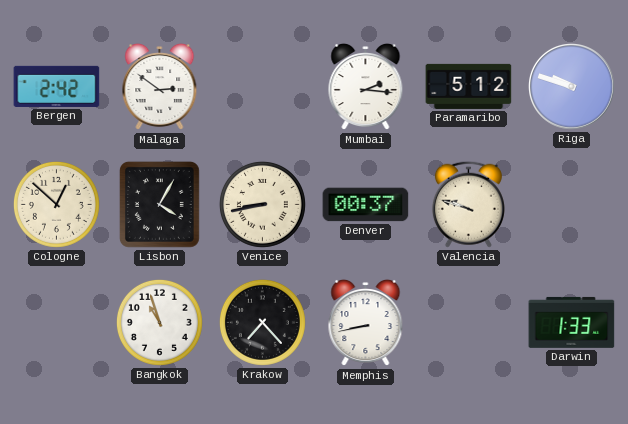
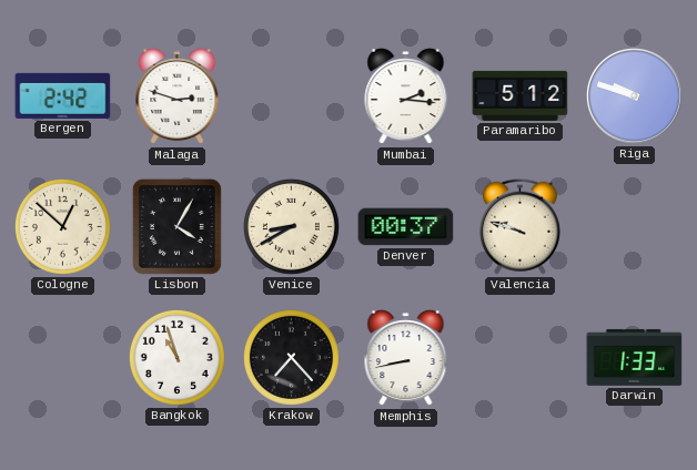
Malaga: 2:51 -> 2:48 (178, 96)
Venice: 8:43 -> 8:40 (291, 226)
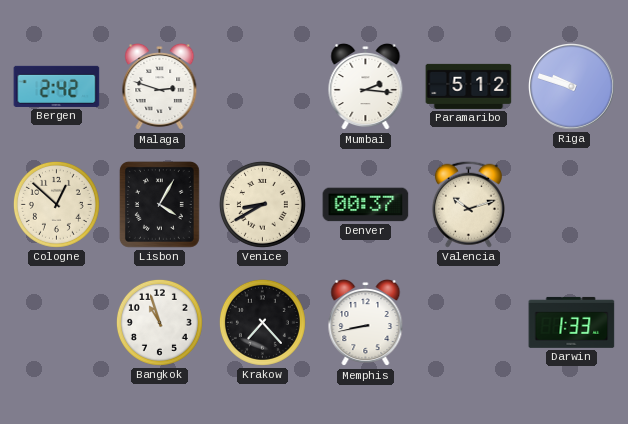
Valencia: 9:48 -> 10:12 (468, 204)
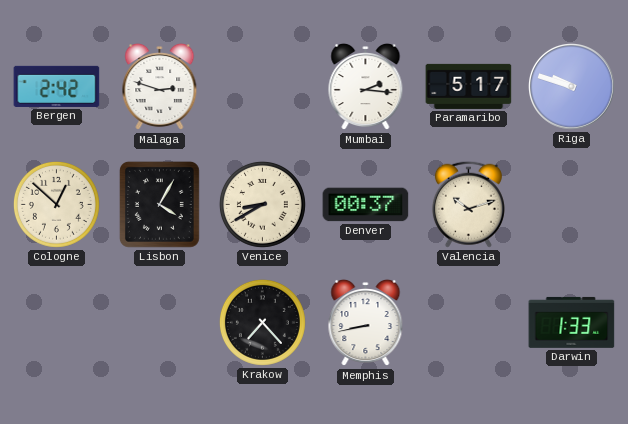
Paramaribo: 5:12 -> 5:17 (469, 86)
Bangkok: 10:57 -> none (159, 322)
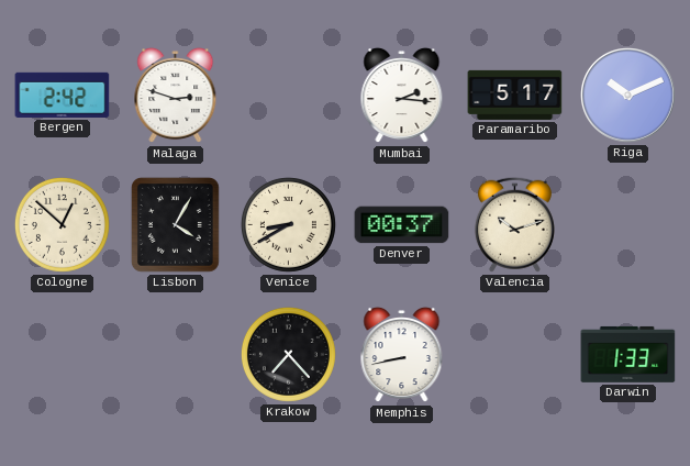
Riga: 9:48 -> 10:11 (628, 96)
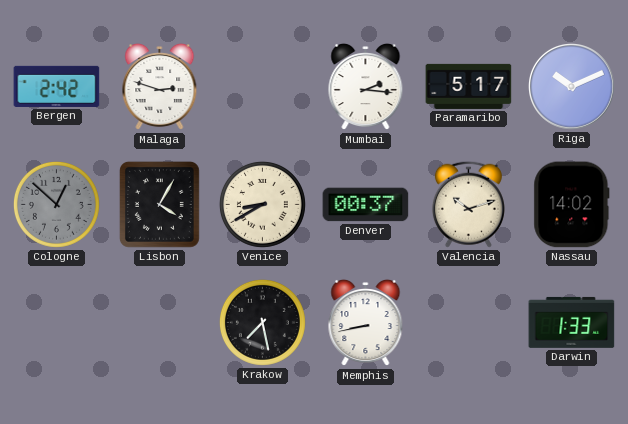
Cologne dial: cream -> grey (56, 204)
Nassau: none -> 14:02 (572, 205)
Krakow: 7:23 -> 7:28 (262, 322)
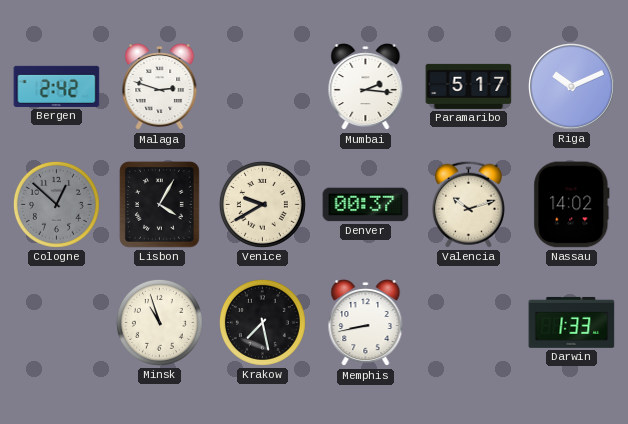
Venice: 8:40 -> 9:40 (262, 204)
Minsk: none -> 10:57 (159, 322)
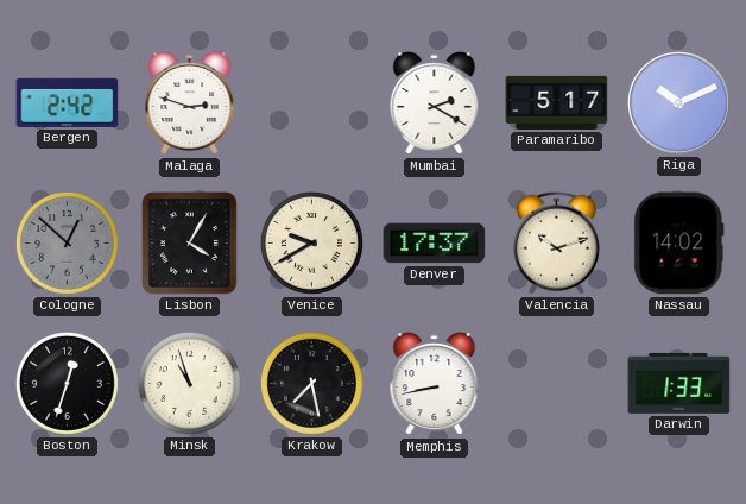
Mumbai: 2:16 -> 2:20 (435, 103)
Denver: 00:37 -> 17:37 (435, 244)
Boston: none -> 12:33 (67, 383)
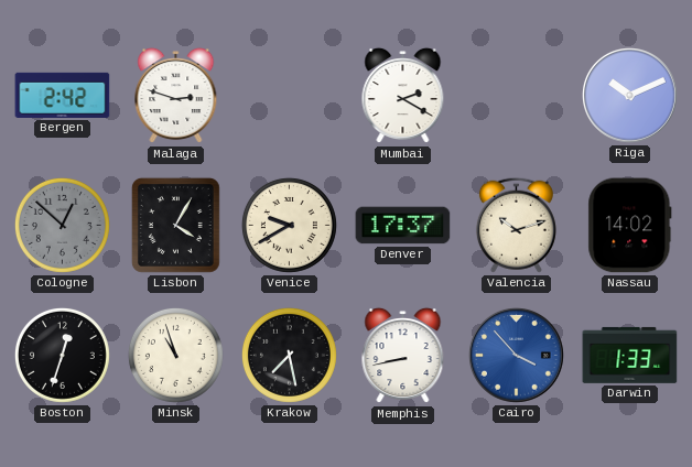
Paramaribo: 5:17 -> none (557, 102)
Cairo: none -> 3:53 (517, 356)
